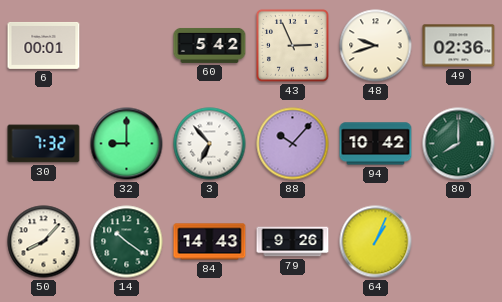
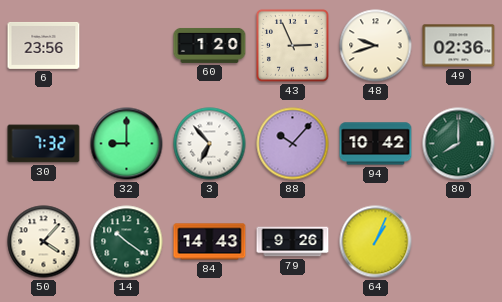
6: 00:01 -> 23:56 (44, 45)
60: 5:42 -> 1:20 (210, 45)
50: 8:07 -> 4:07 (44, 242)
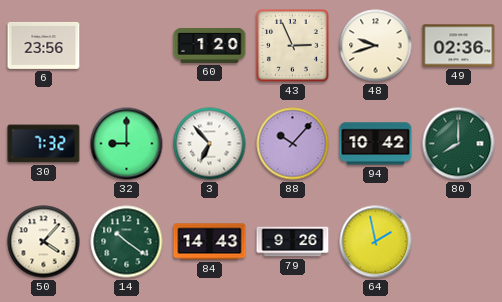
64: 1:04 -> 1:58 (376, 242)
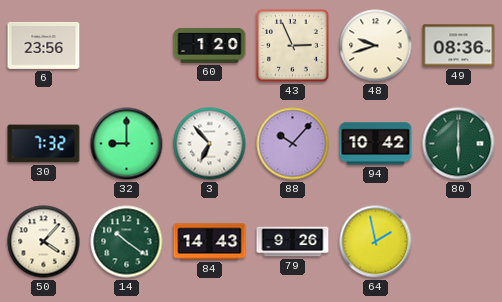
49: 02:36 -> 08:36 (459, 46)
80: 8:00 -> 6:00 (459, 144)
